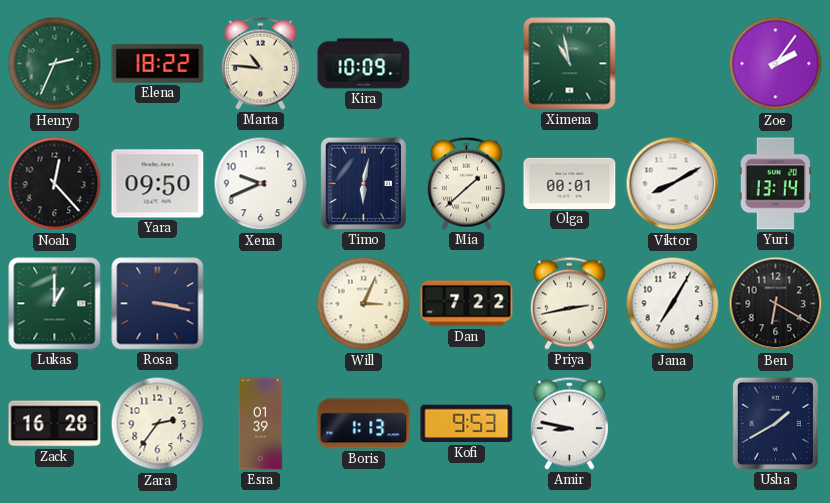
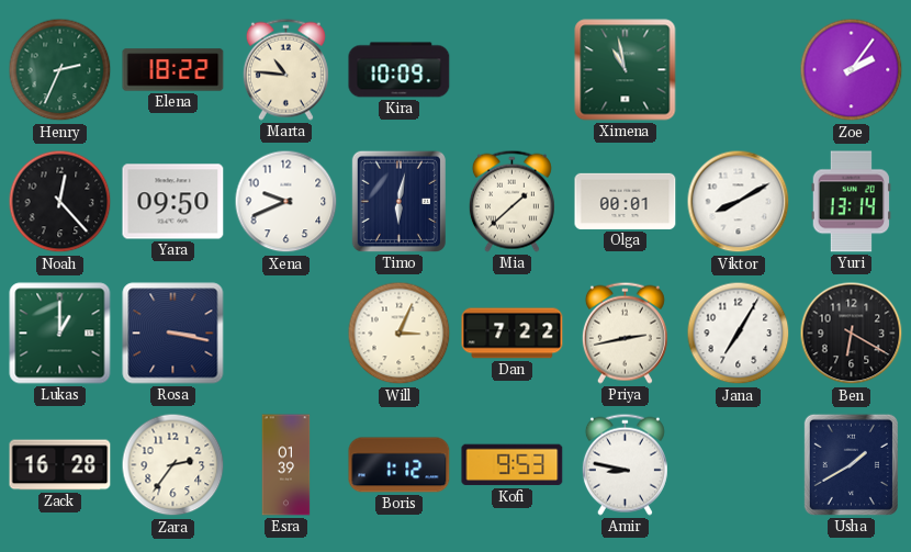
Boris: 1:13 -> 1:12 (400, 465)
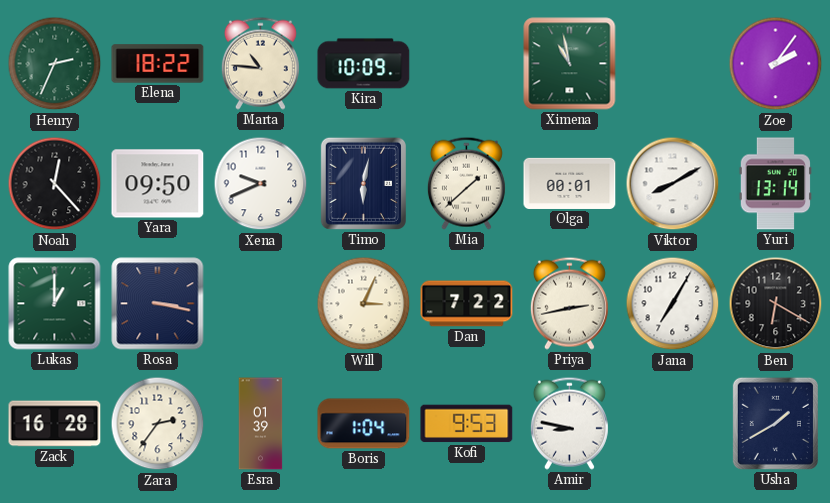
Boris: 1:12 -> 1:04 (364, 424)
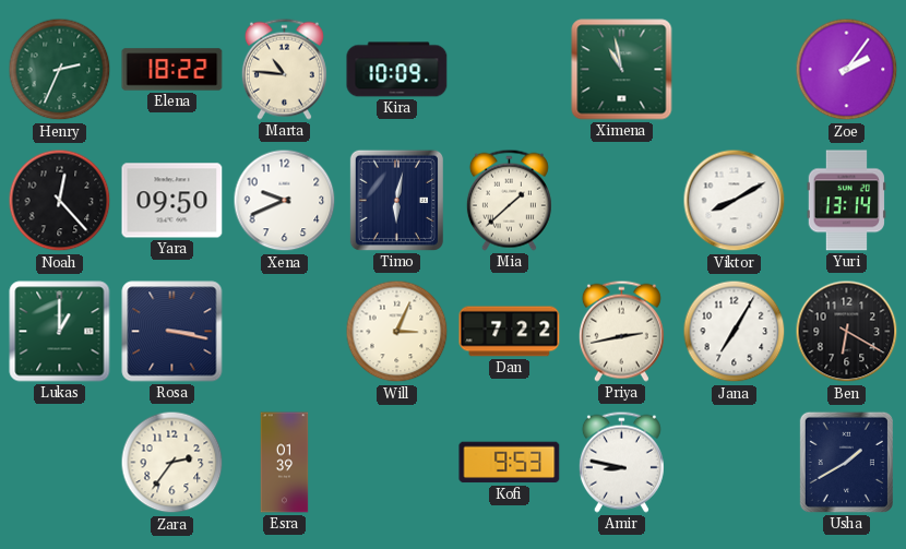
Olga: 00:01 -> none (570, 183)
Zack: 16:28 -> none (55, 424)
Boris: 1:04 -> none (364, 424)
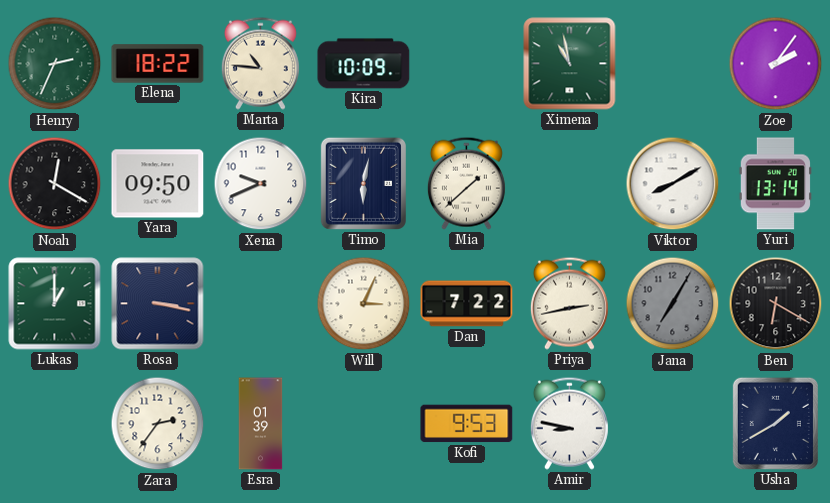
Noah: 12:23 -> 12:20 (55, 184)
Jana dial: white -> grey (673, 304)
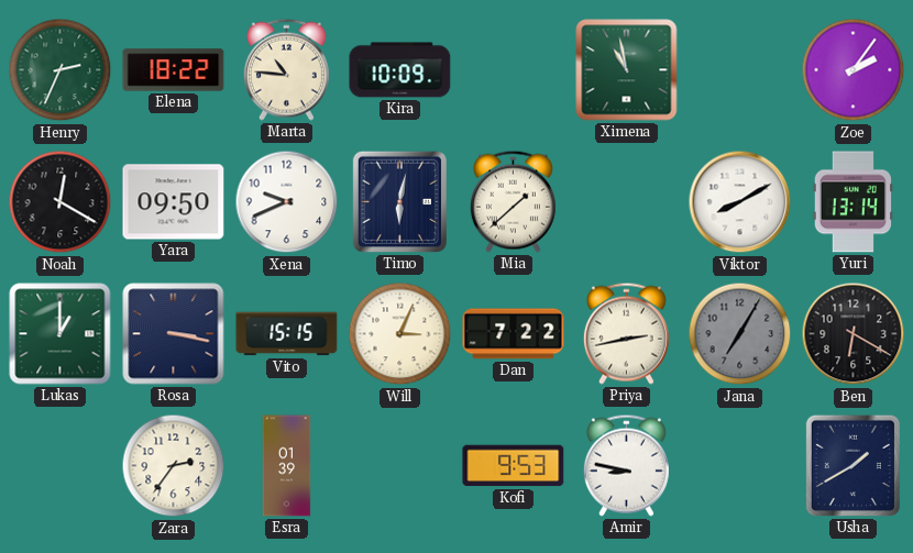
Vito: none -> 15:15 (287, 334)
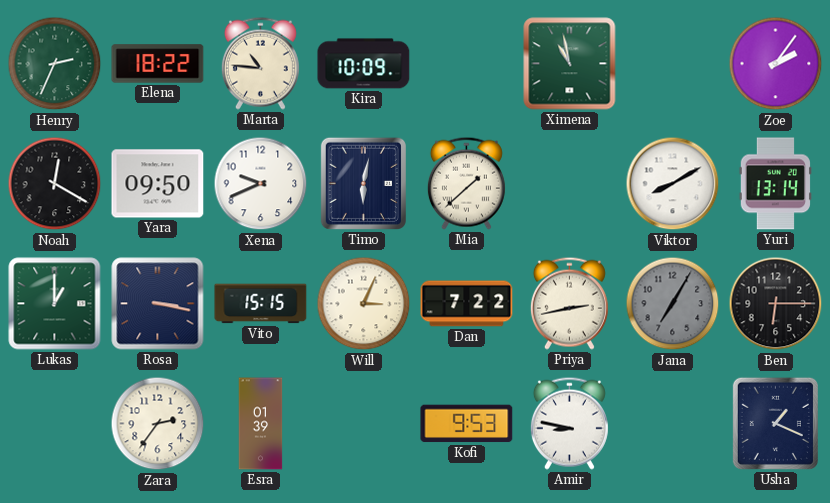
Ben: 6:20 -> 6:15 (776, 304)
Usha: 1:40 -> 1:19 (775, 423)
